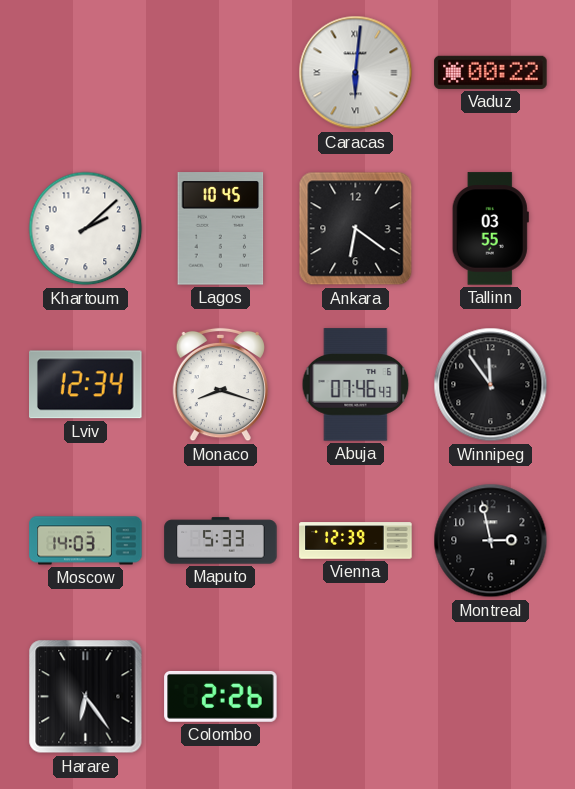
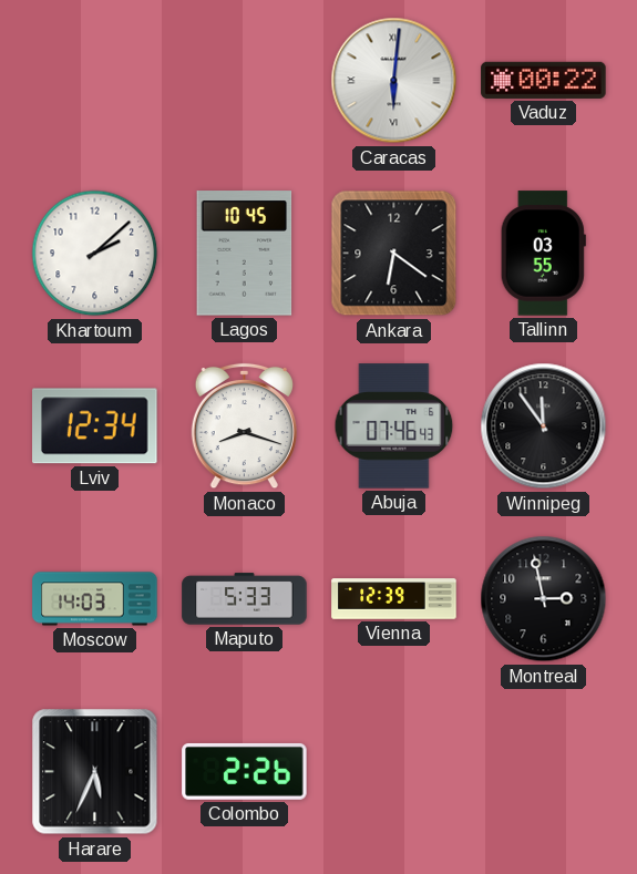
Harare: 6:24 -> 5:34 (95, 772)
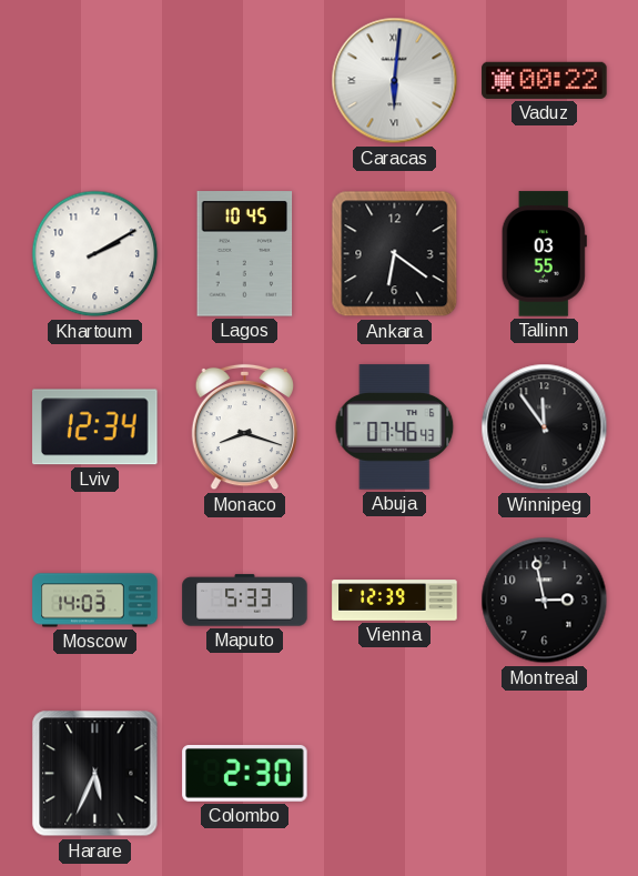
Khartoum: 2:08 -> 2:10 (95, 254)
Colombo: 2:26 -> 2:30 (245, 773)
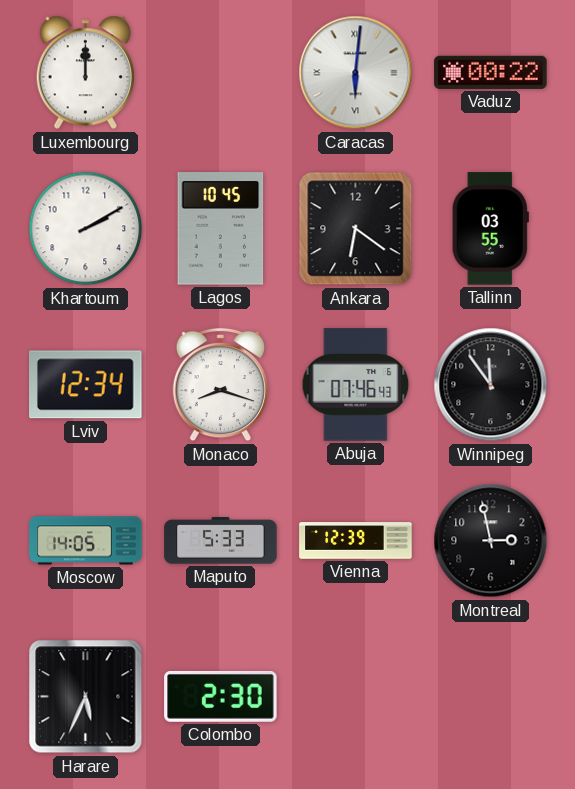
Luxembourg: none -> 12:00 (85, 73)
Moscow: 14:03 -> 14:05 (86, 541)
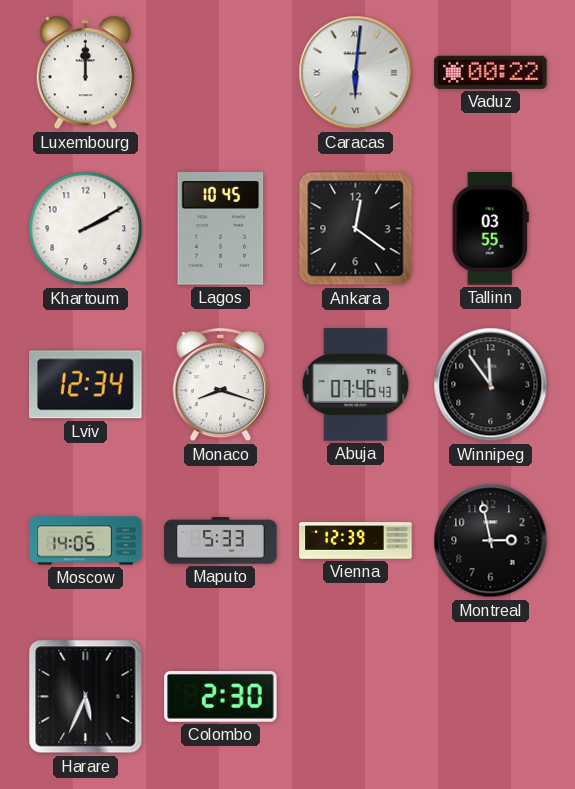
Ankara: 6:21 -> 12:21 (356, 229)
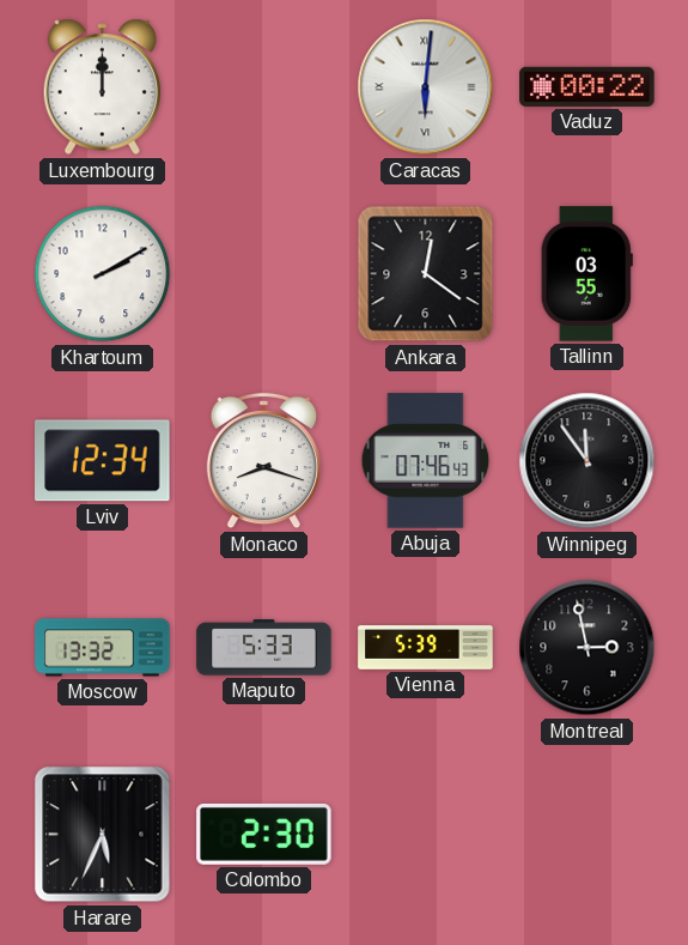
Lagos: 10:45 -> none (221, 229)
Moscow: 14:05 -> 13:32 (103, 648)
Vienna: 12:39 -> 5:39 (426, 648)
